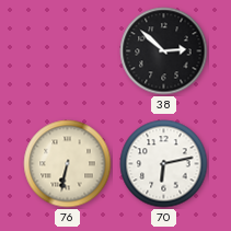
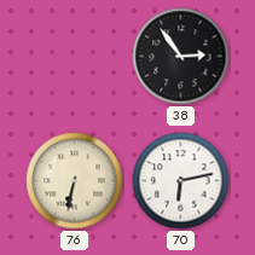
38: 2:52 -> 2:54 (181, 57)
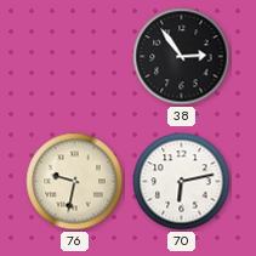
76: 6:32 -> 9:32 (75, 182)
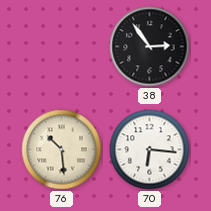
76: 9:32 -> 10:29 (62, 150)
70: 6:13 -> 6:16 (150, 150)
